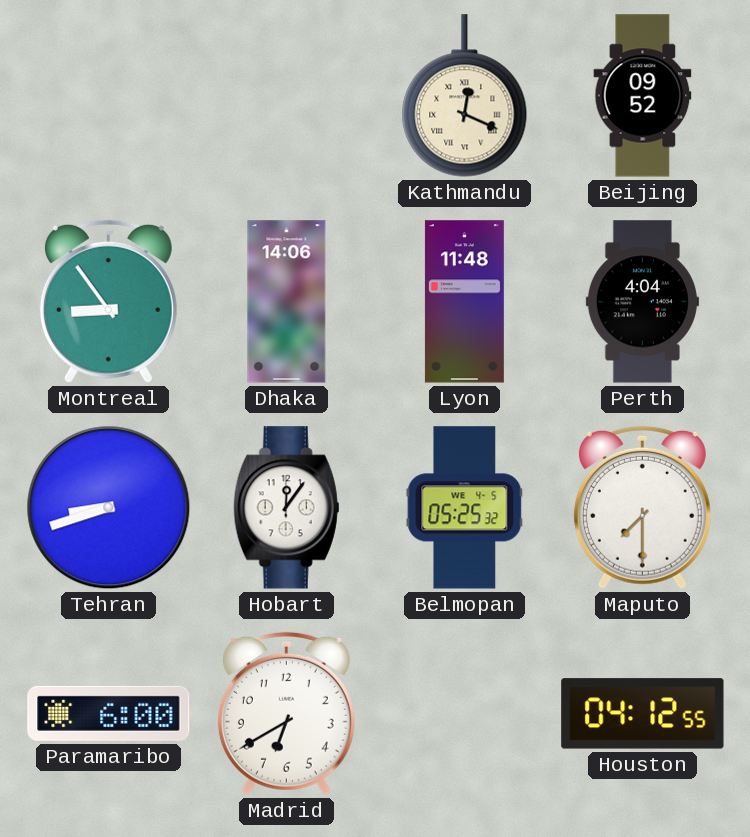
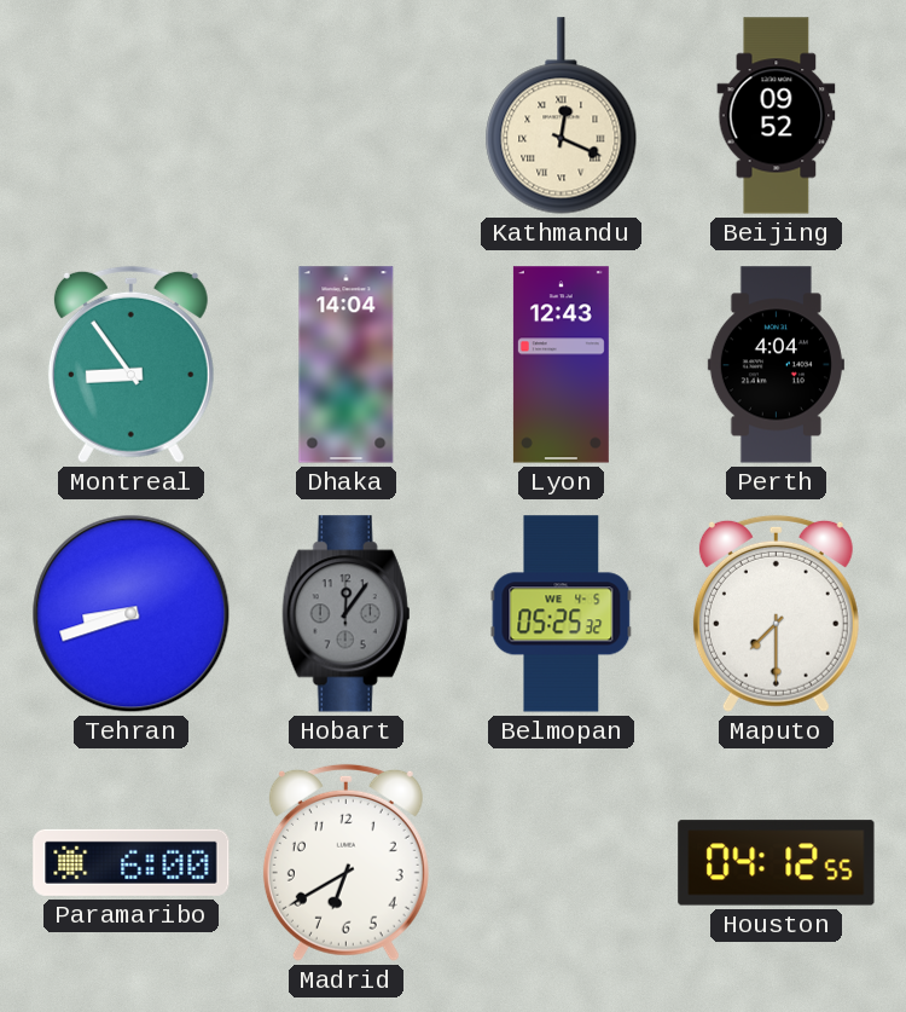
Dhaka: 14:06 -> 14:04 (347, 365)
Lyon: 11:48 -> 12:43 (561, 365)
Hobart dial: white -> grey (347, 614)
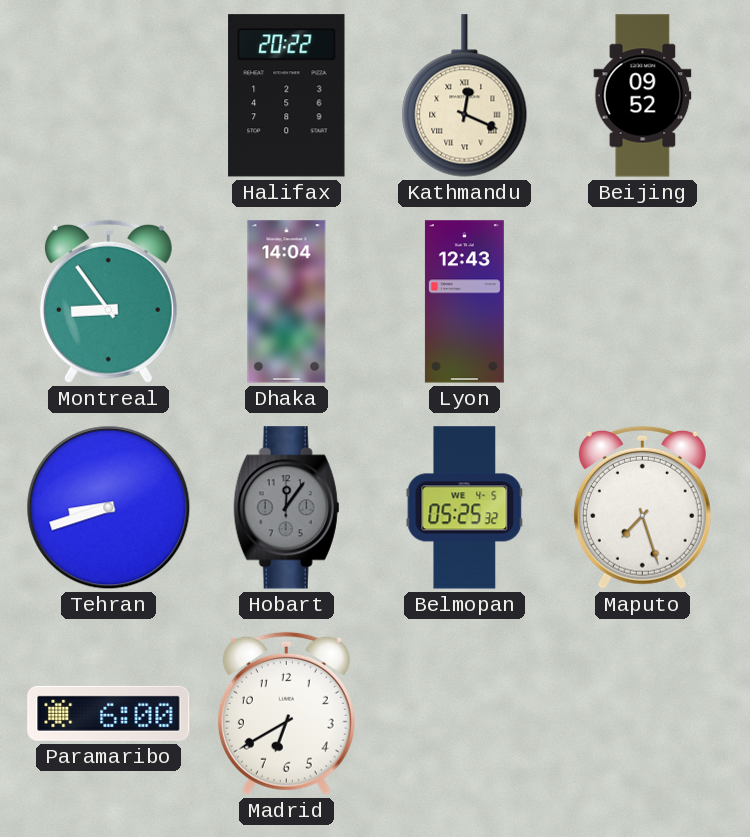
Halifax: none -> 20:22 (287, 96)
Perth: 4:04 -> none (776, 365)
Maputo: 7:30 -> 7:27 (642, 507)
Houston: 04:12 -> none (777, 863)
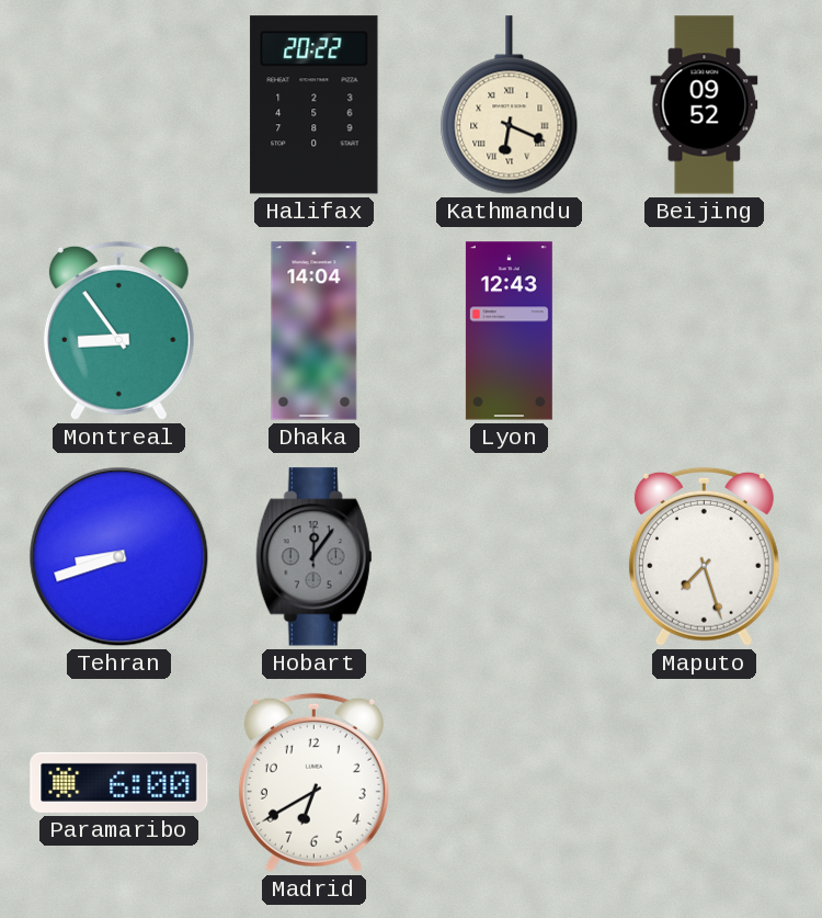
Kathmandu: 12:19 -> 6:19 (510, 105)
Belmopan: 05:25 -> none (465, 508)
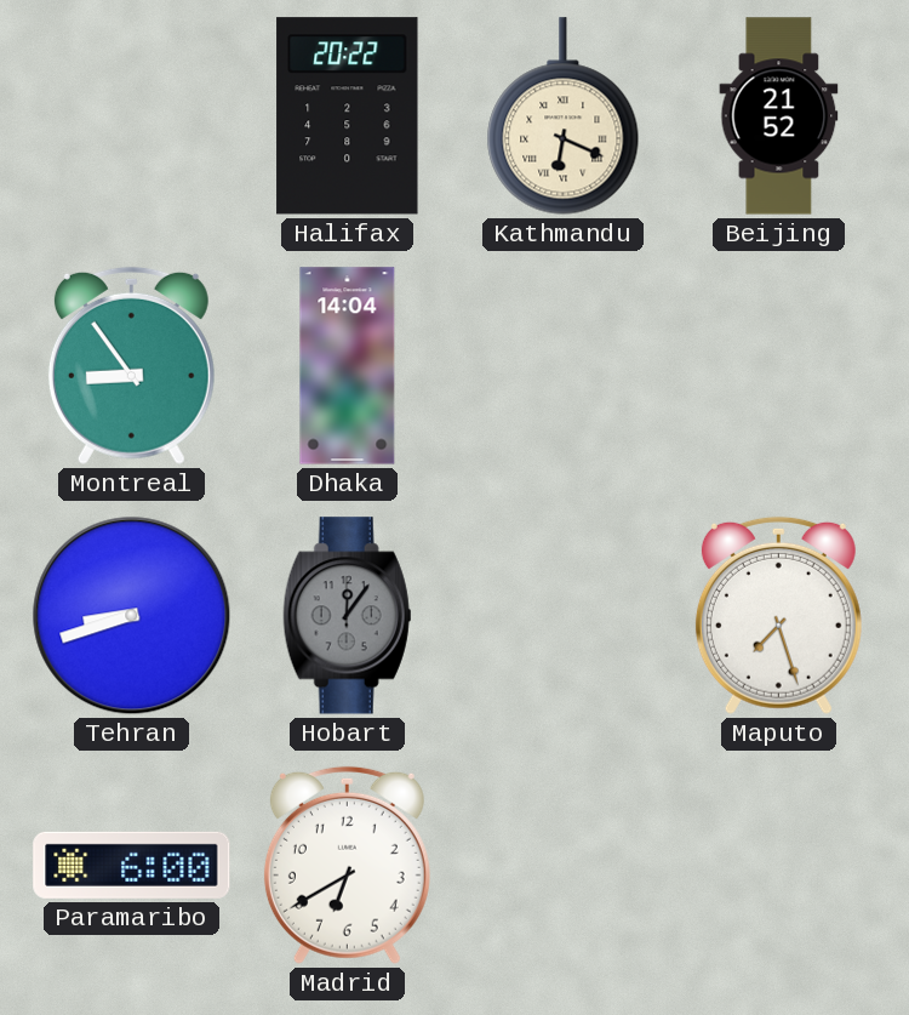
Beijing: 09:52 -> 21:52 (779, 116)
Lyon: 12:43 -> none (509, 331)
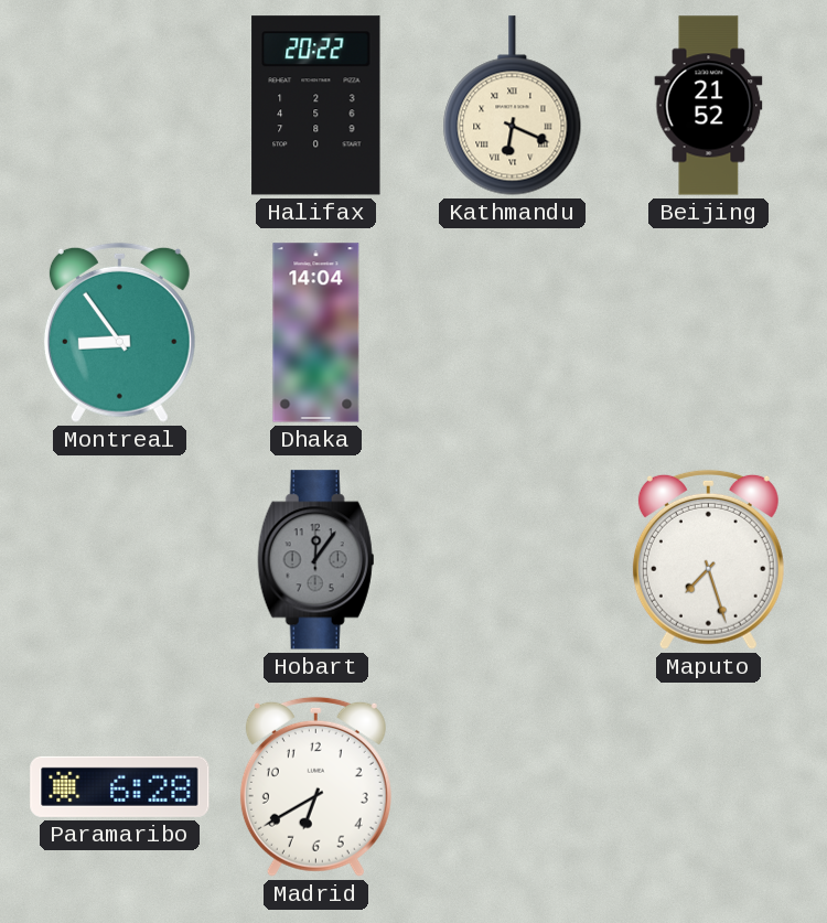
Tehran: 8:42 -> none (132, 616)
Paramaribo: 6:00 -> 6:28 (120, 786)
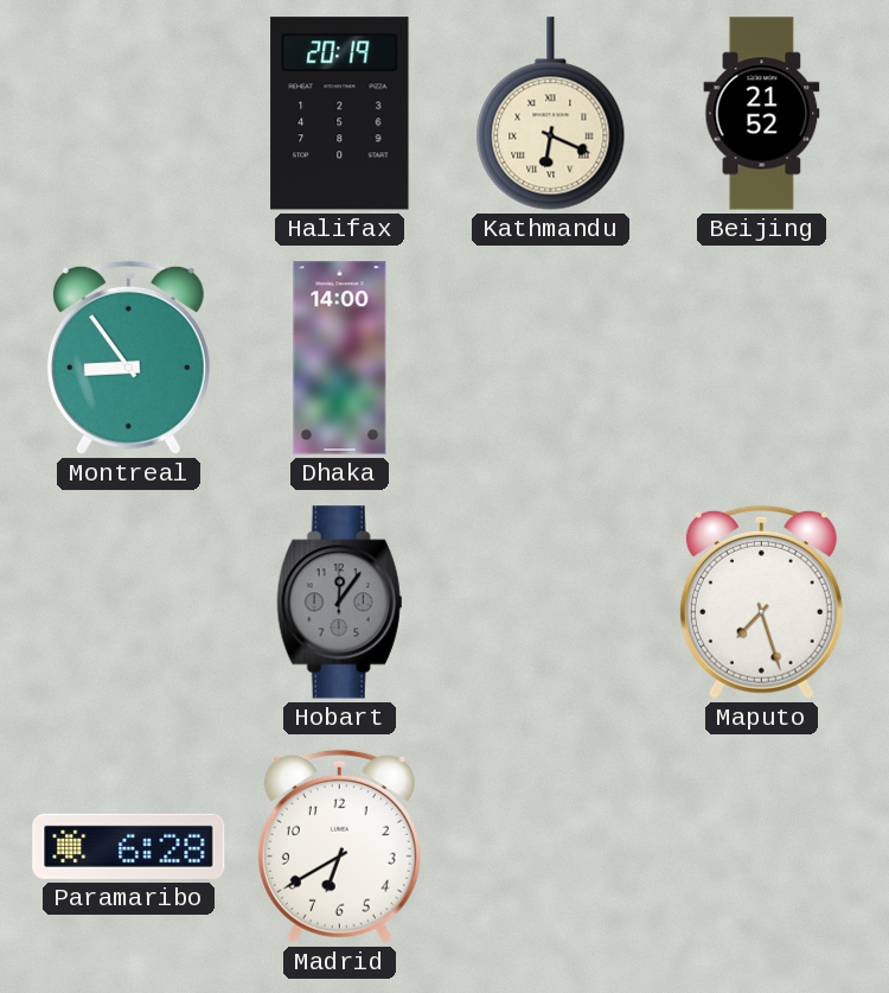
Halifax: 20:22 -> 20:19 (340, 114)
Dhaka: 14:04 -> 14:00 (340, 358)
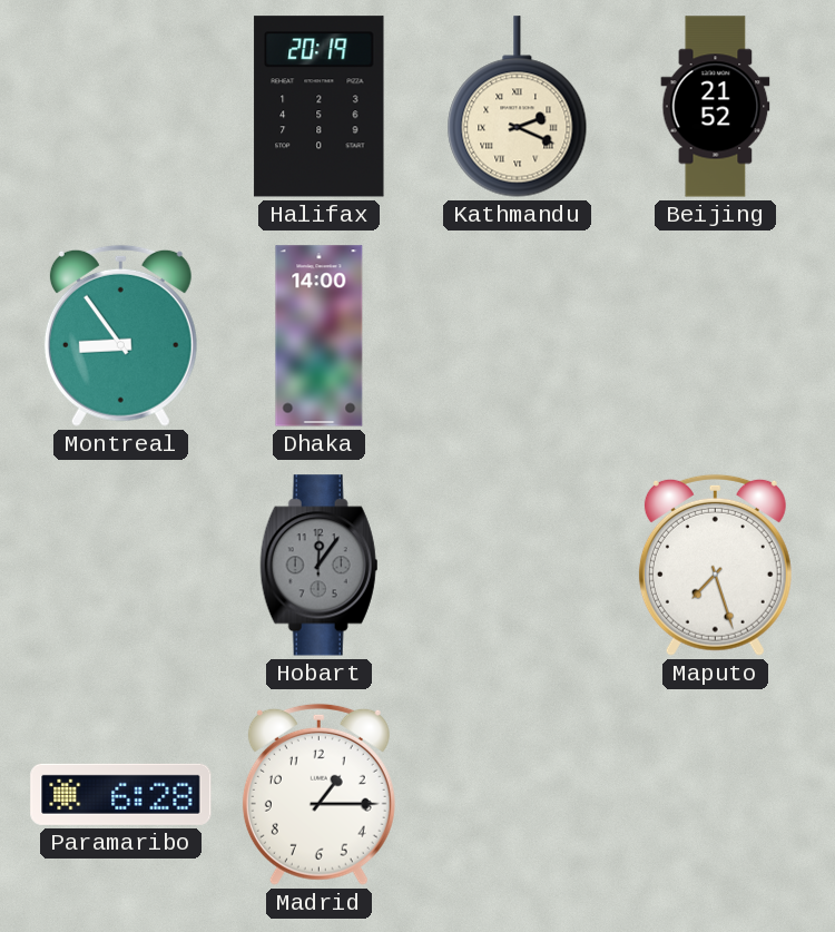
Kathmandu: 6:19 -> 2:19 (518, 107)
Madrid: 6:40 -> 1:15 (318, 794)
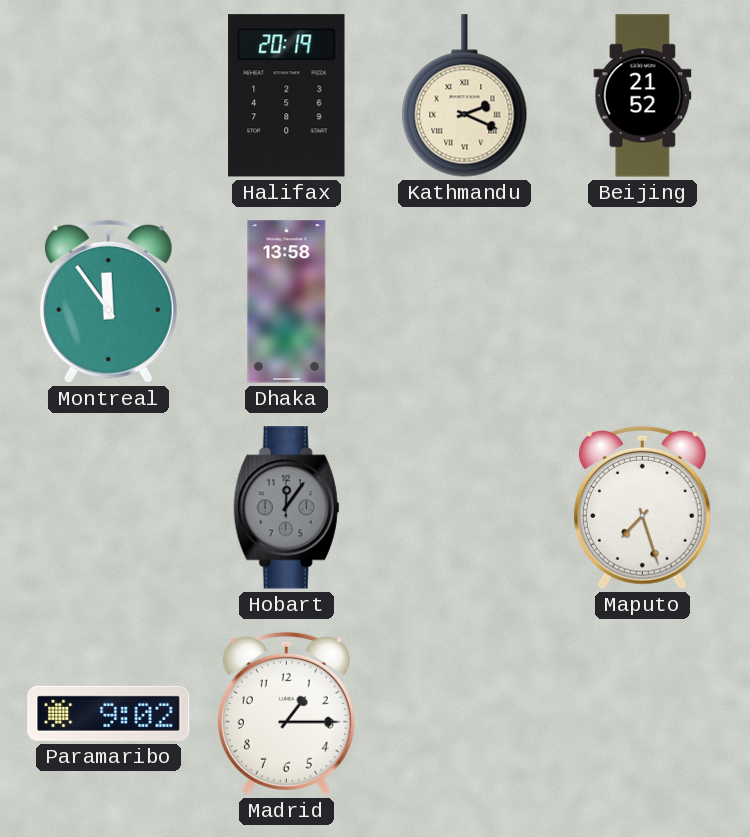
Montreal: 8:54 -> 11:54 (108, 301)
Dhaka: 14:00 -> 13:58 (287, 302)
Paramaribo: 6:28 -> 9:02 (109, 713)
